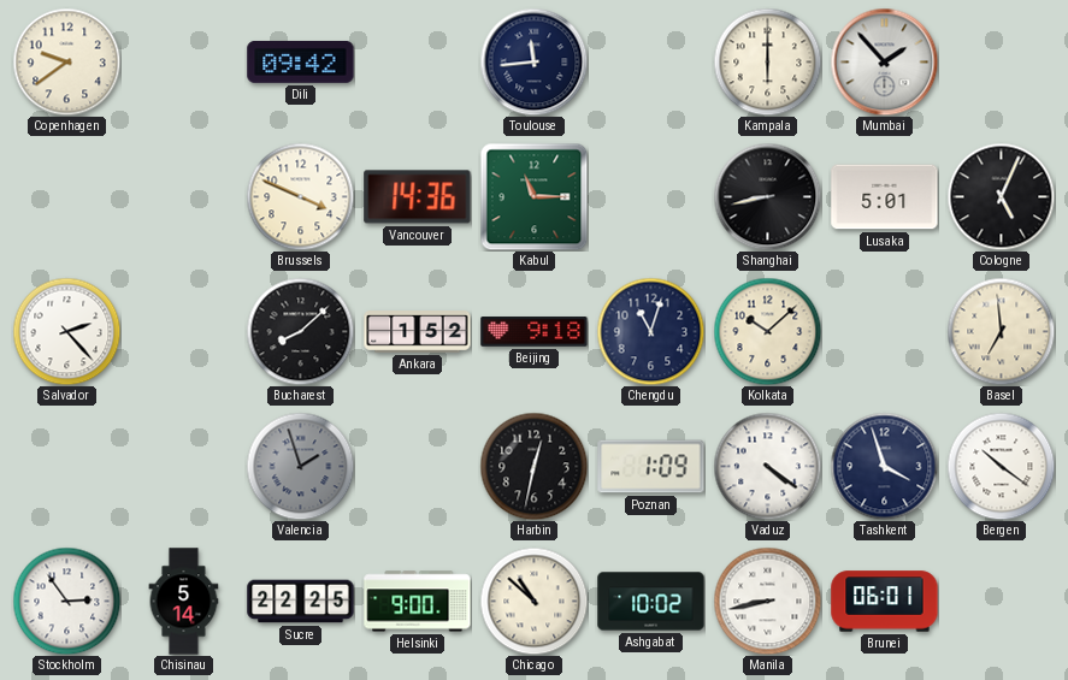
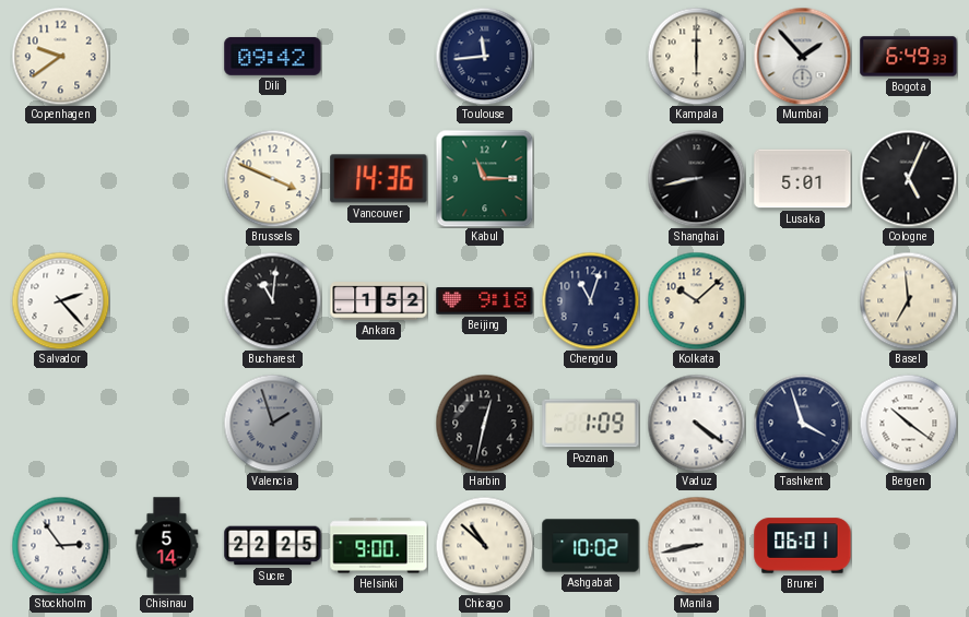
Bogota: none -> 6:49 (909, 57)
Bucharest: 8:08 -> 11:01 (272, 300)
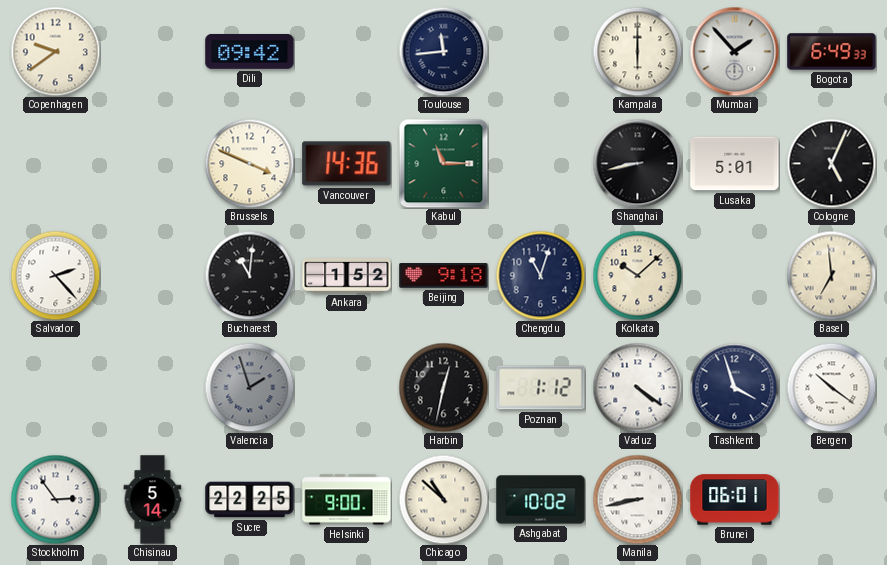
Poznan: 1:09 -> 1:12 (541, 388)
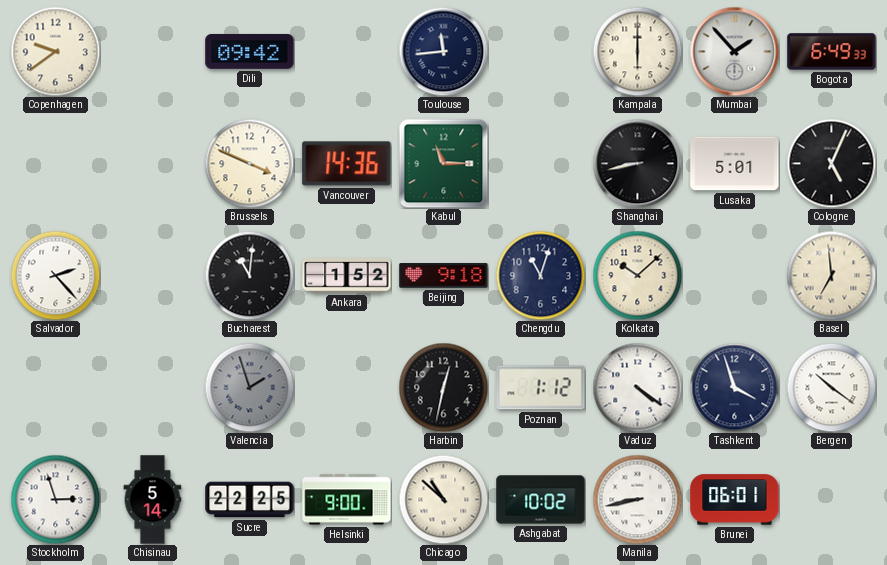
Stockholm: 2:54 -> 2:57 (55, 499)
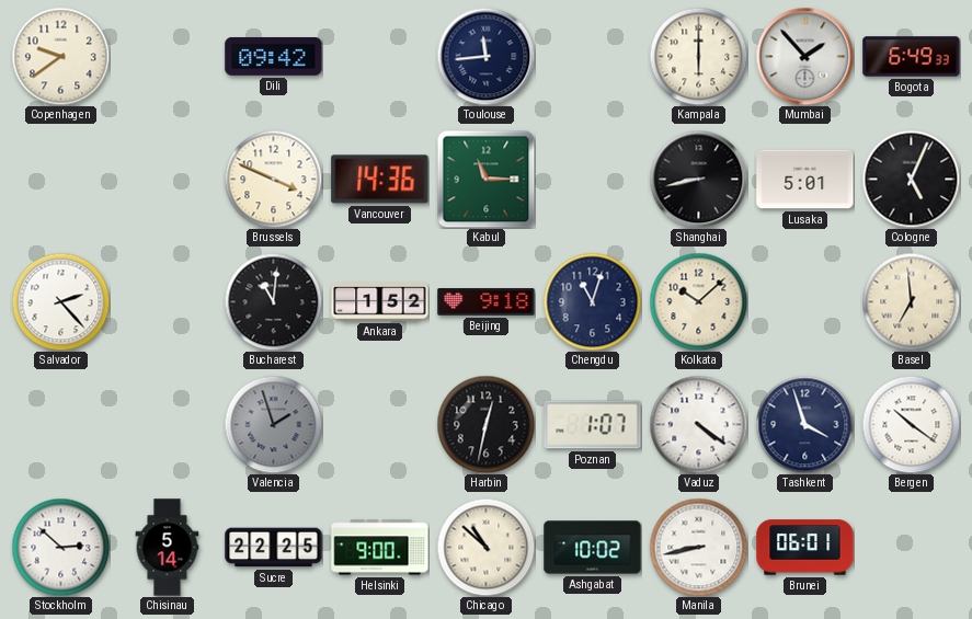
Poznan: 1:12 -> 1:07 (593, 425)
Stockholm: 2:57 -> 2:52 (60, 547)
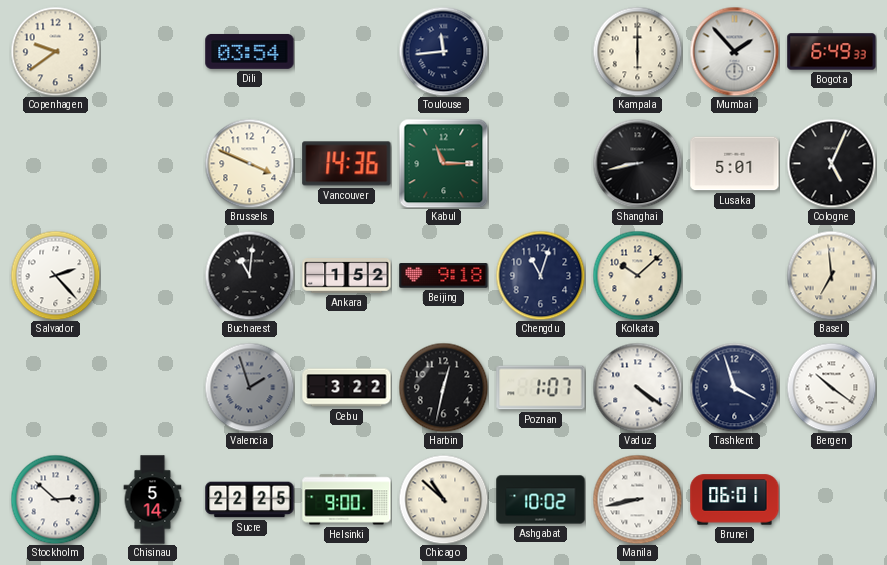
Dili: 09:42 -> 03:54 (250, 51)
Cebu: none -> 3:22 (347, 388)
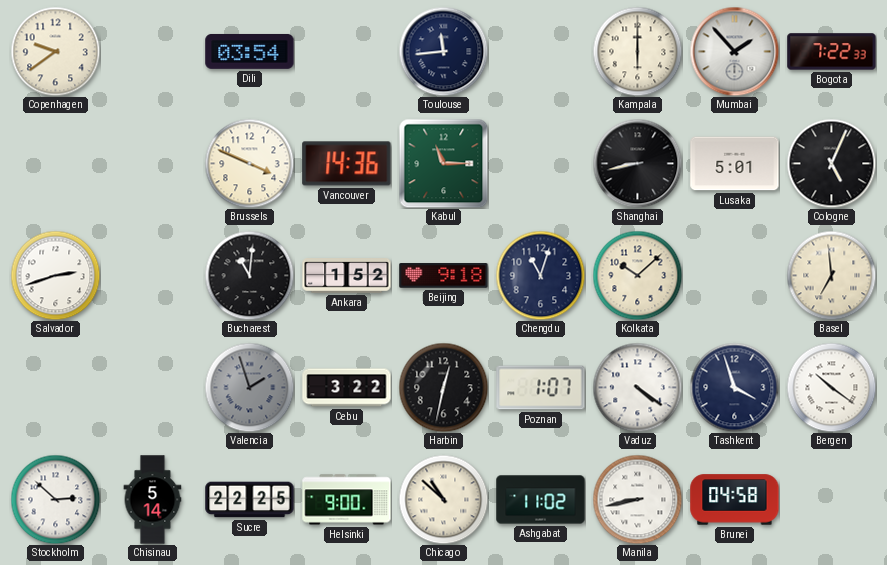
Bogota: 6:49 -> 7:22 (832, 52)
Salvador: 2:23 -> 2:42 (55, 275)
Ashgabat: 10:02 -> 11:02 (541, 500)
Brunei: 06:01 -> 04:58 (735, 500)
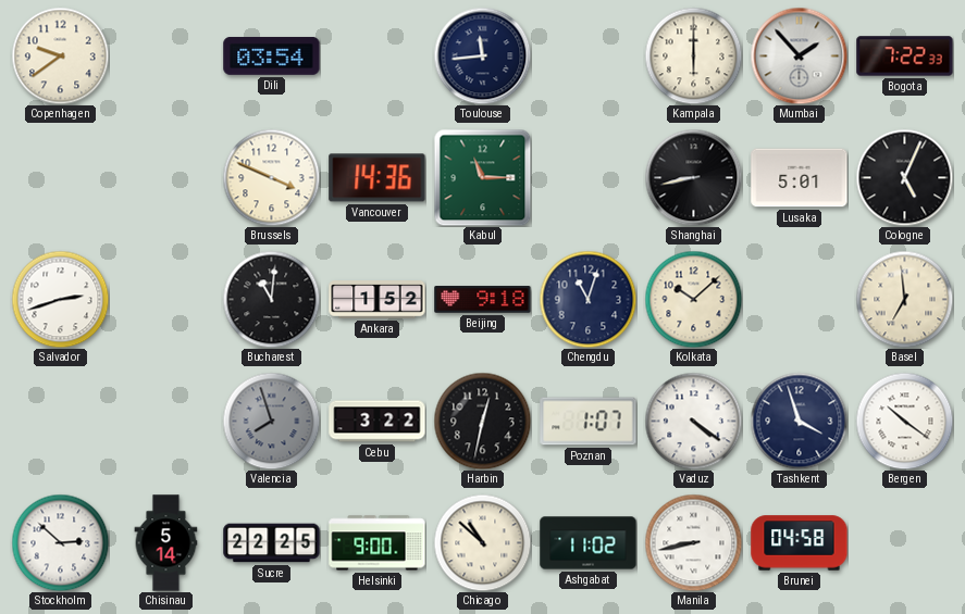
Valencia: 1:57 -> 7:57 (271, 421)
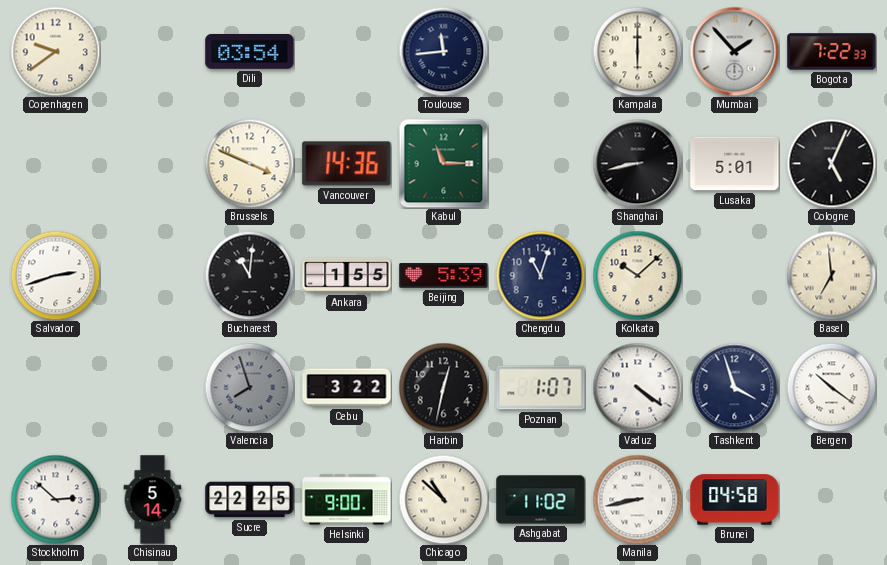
Ankara: 1:52 -> 1:55 (347, 276)
Beijing: 9:18 -> 5:39 (444, 276)
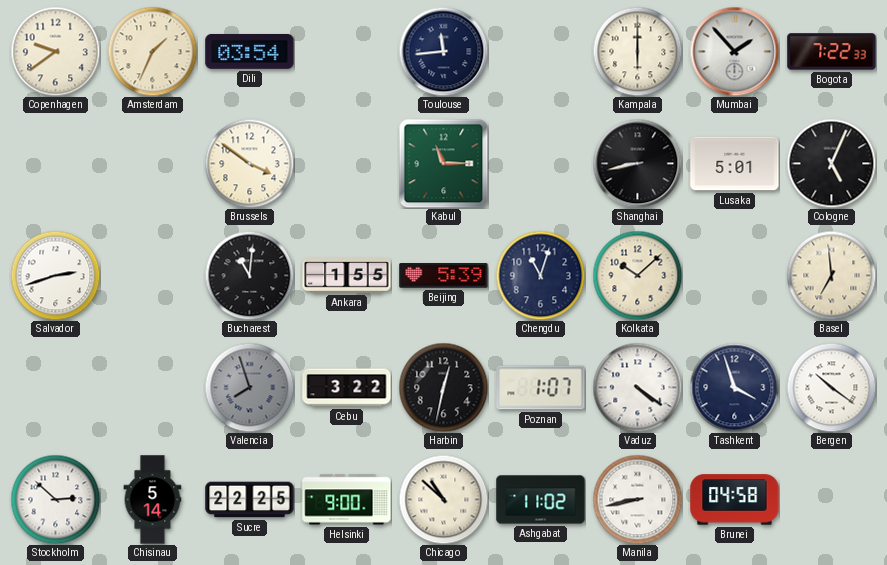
Amsterdam: none -> 1:34 (152, 51)
Brussels: 3:49 -> 3:51 (249, 163)
Vancouver: 14:36 -> none (347, 164)
